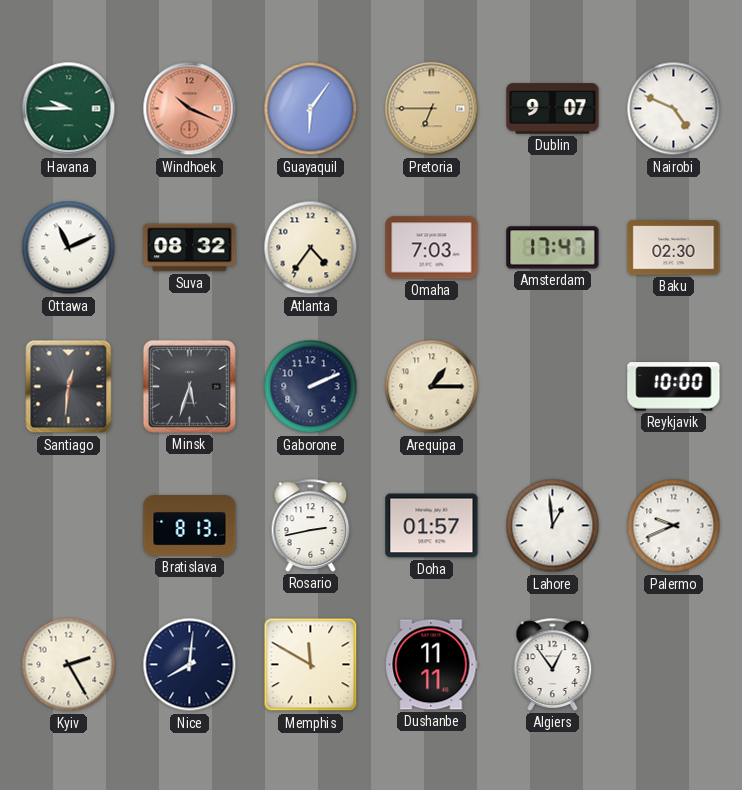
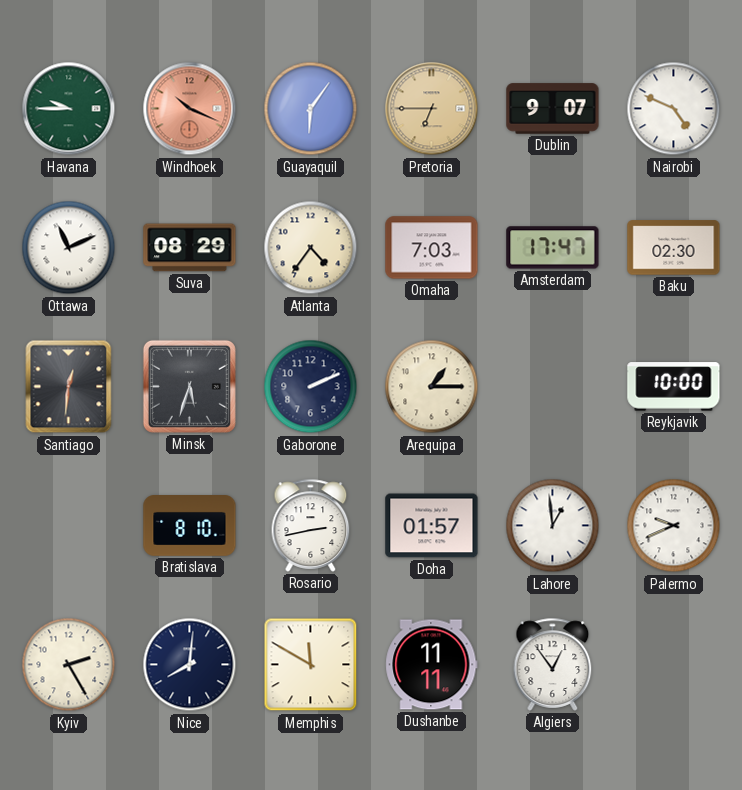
Suva: 08:32 -> 08:29 (190, 248)
Bratislava: 8:13 -> 8:10 (190, 526)
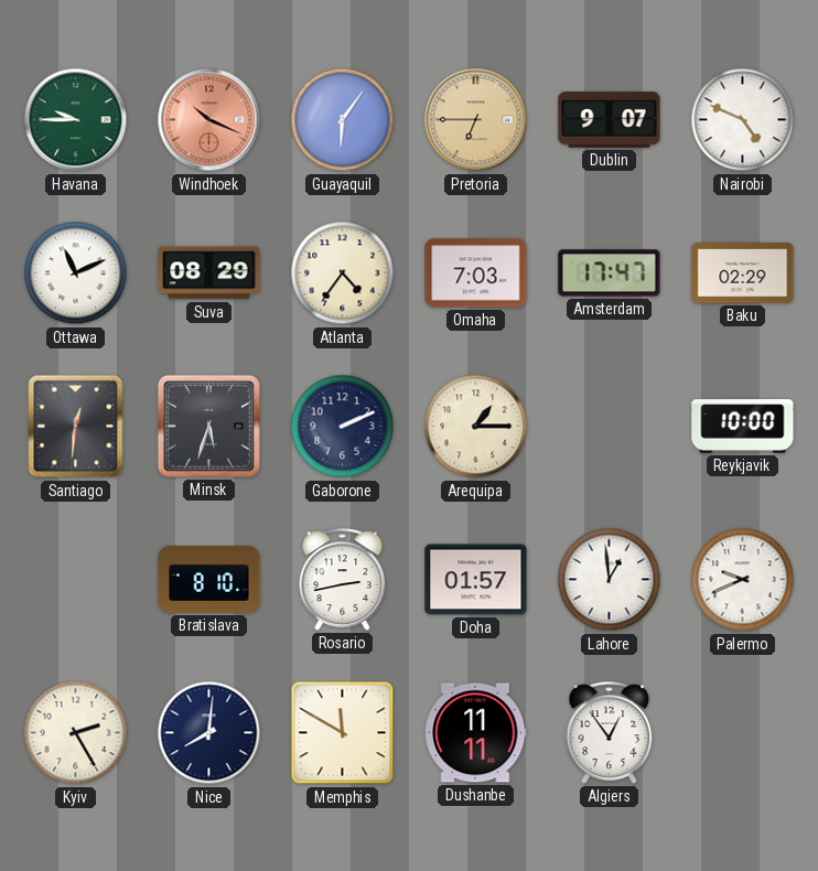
Baku: 02:30 -> 02:29 (743, 273)
